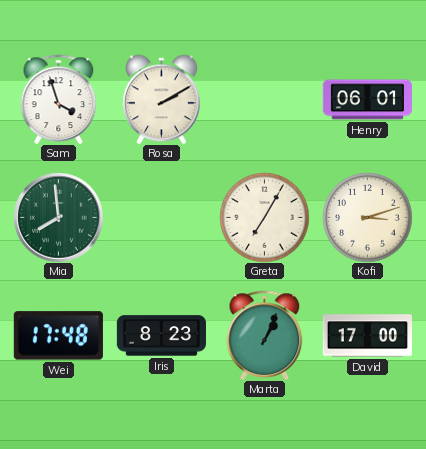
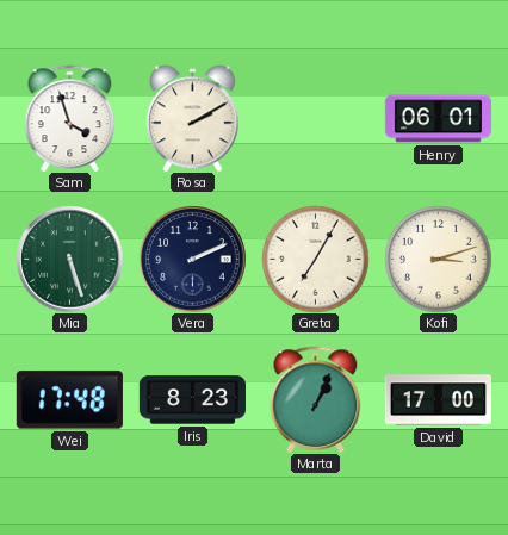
Mia: 7:59 -> 5:27 (69, 259)
Vera: none -> 2:11 (192, 259)
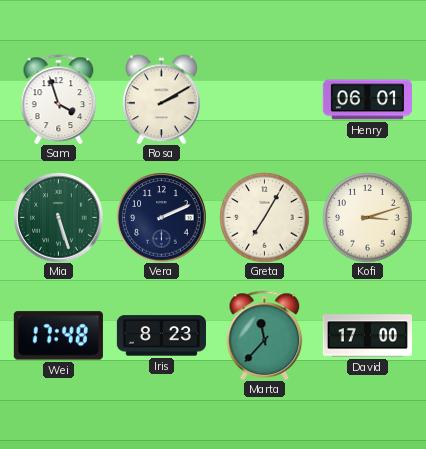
Marta: 1:04 -> 11:37 (265, 335)
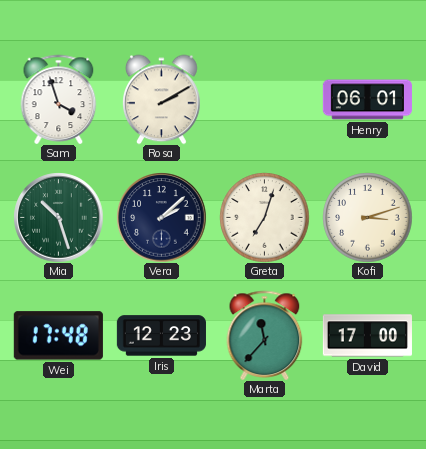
Mia: 5:27 -> 10:27 (58, 217)
Vera: 2:11 -> 2:08 (161, 217)
Greta: 7:05 -> 7:03 (264, 217)
Iris: 8:23 -> 12:23 (161, 336)
